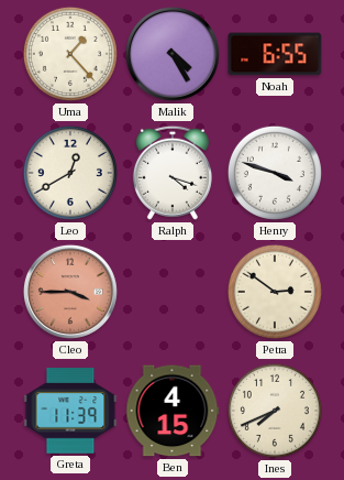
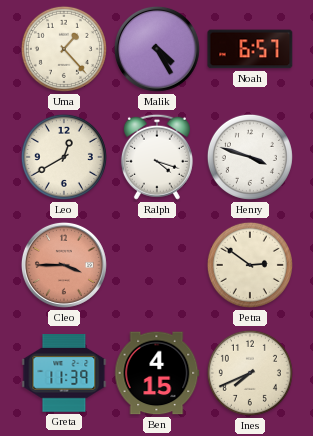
Noah: 6:55 -> 6:57 (250, 49)
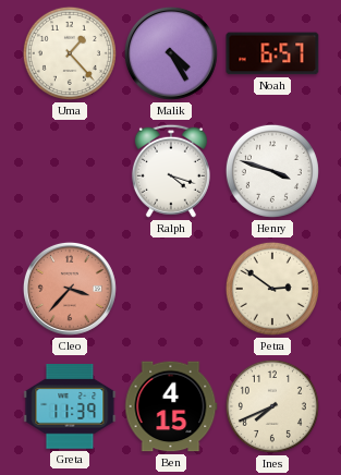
Leo: 12:40 -> none (64, 157)
Cleo: 3:45 -> 3:37 (70, 289)
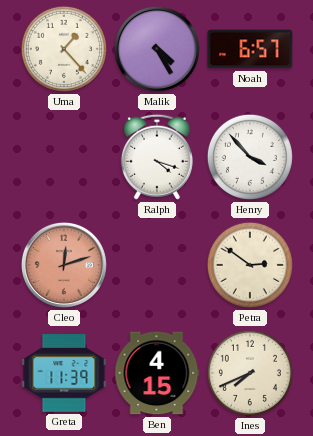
Henry: 3:48 -> 3:53 (250, 157)
Cleo: 3:37 -> 12:12 (64, 265)
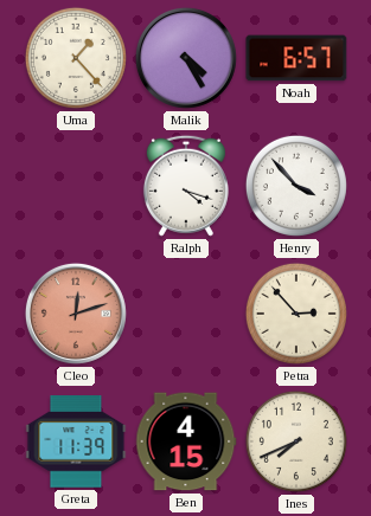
Petra: 2:51 -> 2:53 (296, 314)
